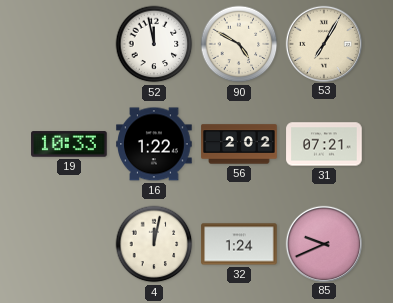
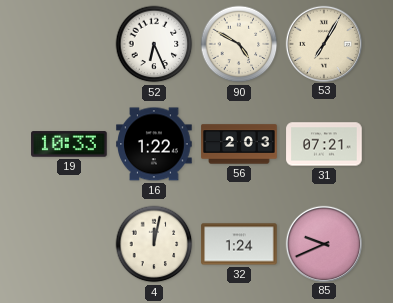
52: 11:58 -> 6:26 (154, 44)
56: 2:02 -> 2:03 (239, 144)
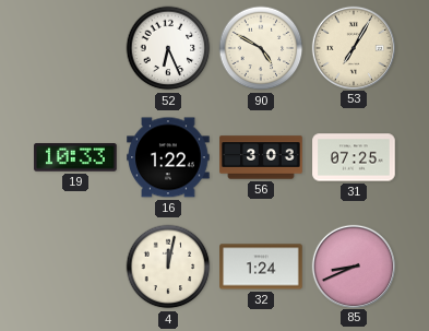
56: 2:03 -> 3:03 (261, 157)
31: 07:21 -> 07:25 (354, 157)
85: 9:41 -> 8:41 (353, 265)
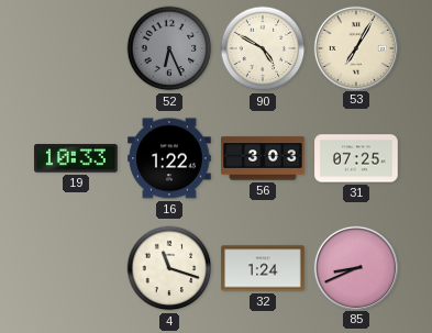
52 dial: white -> grey (169, 48)
4: 12:02 -> 11:18 (169, 268)
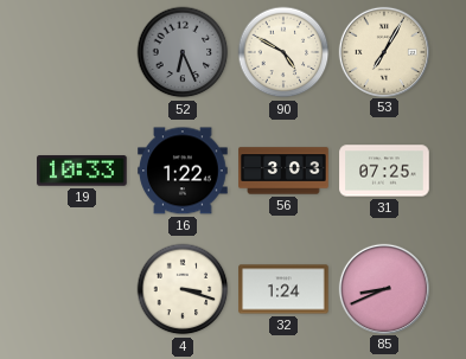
4: 11:18 -> 3:18 (183, 289)
